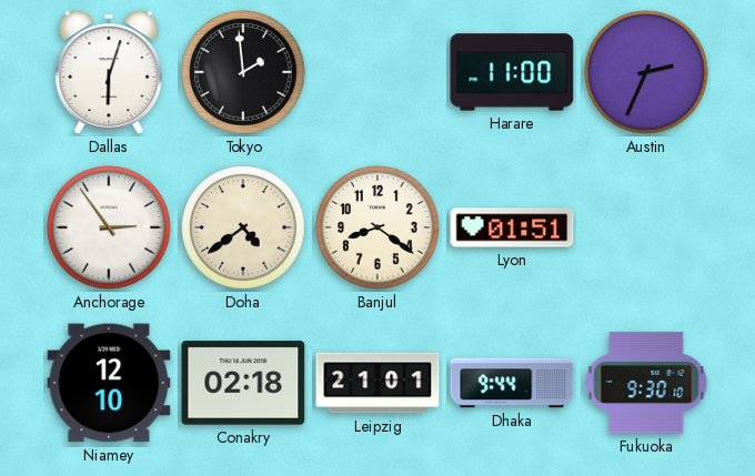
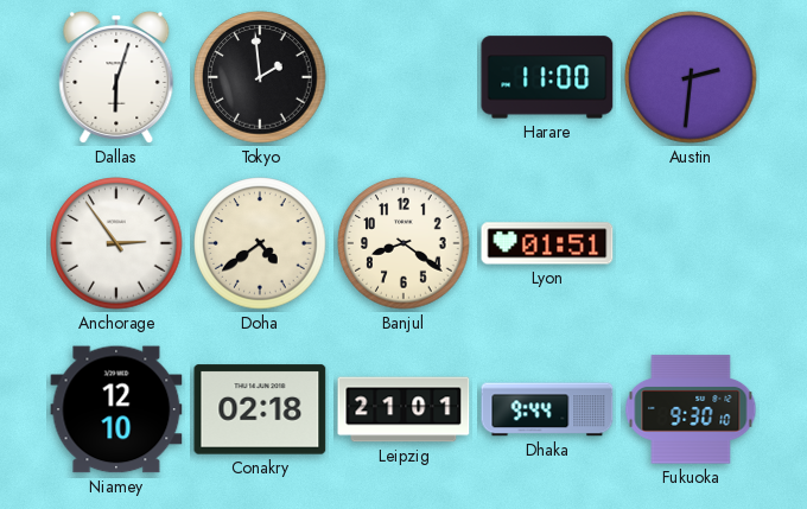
Austin: 2:34 -> 2:31 (691, 77)
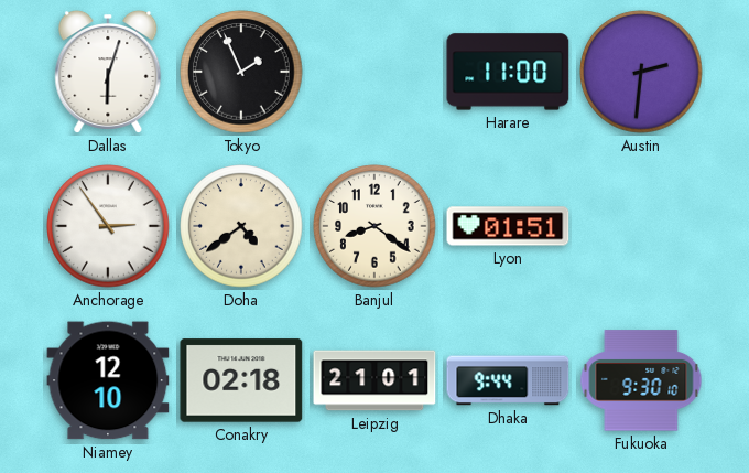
Tokyo: 1:59 -> 1:56 (241, 72)
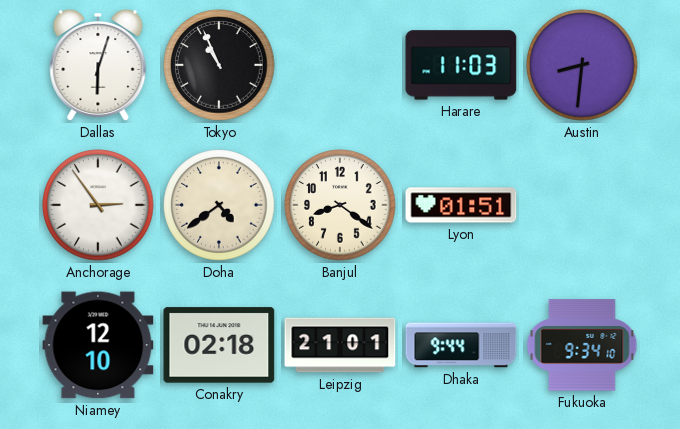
Tokyo: 1:56 -> 10:56 (219, 65)
Harare: 11:00 -> 11:03 (461, 65)
Austin: 2:31 -> 8:31 (582, 65)
Fukuoka: 9:30 -> 9:34 (582, 345)
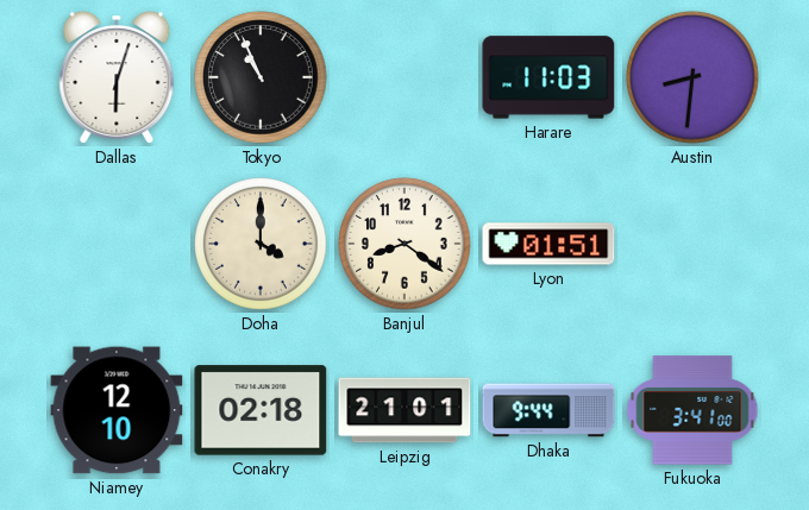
Anchorage: 2:54 -> none (98, 205)
Doha: 4:39 -> 4:00 (261, 244)
Fukuoka: 9:34 -> 3:41 (692, 410)
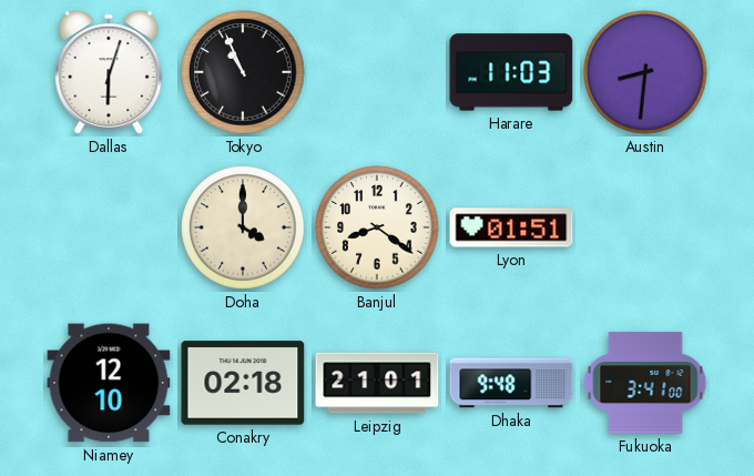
Dhaka: 9:44 -> 9:48 (511, 383)
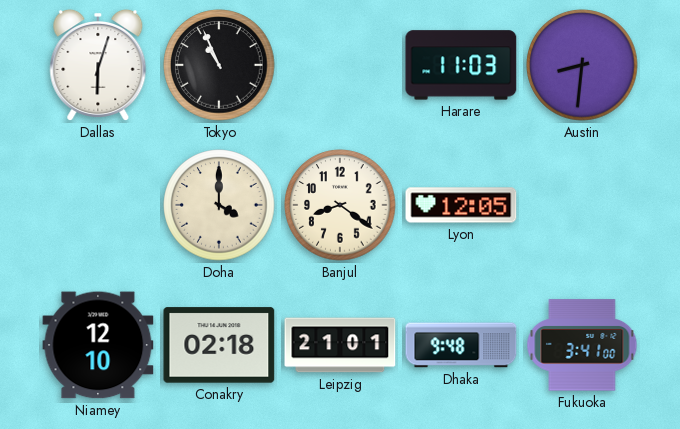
Lyon: 01:51 -> 12:05 (461, 205)
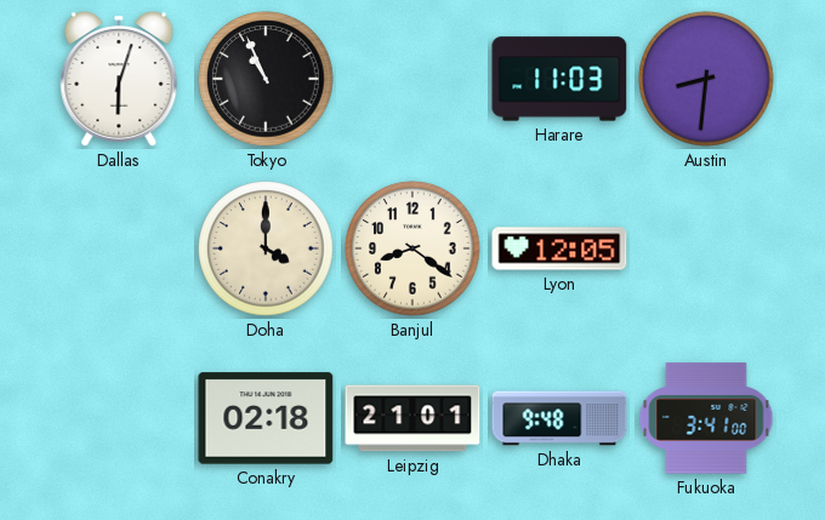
Niamey: 12:10 -> none (98, 345)
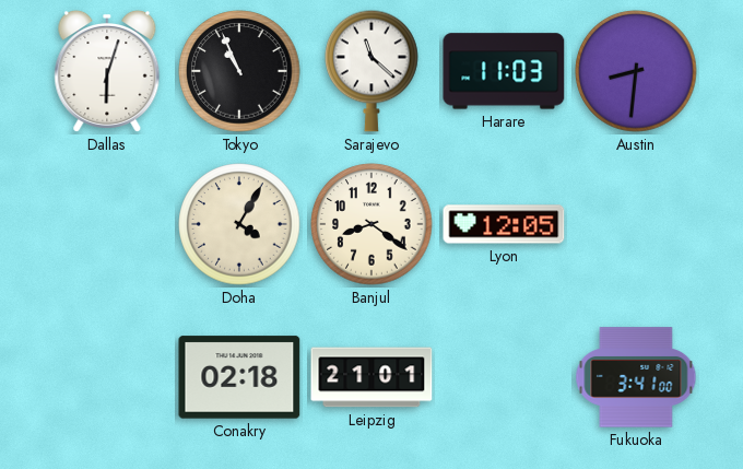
Sarajevo: none -> 11:22 (371, 71)
Doha: 4:00 -> 4:05 (239, 224)
Dhaka: 9:48 -> none (559, 418)
